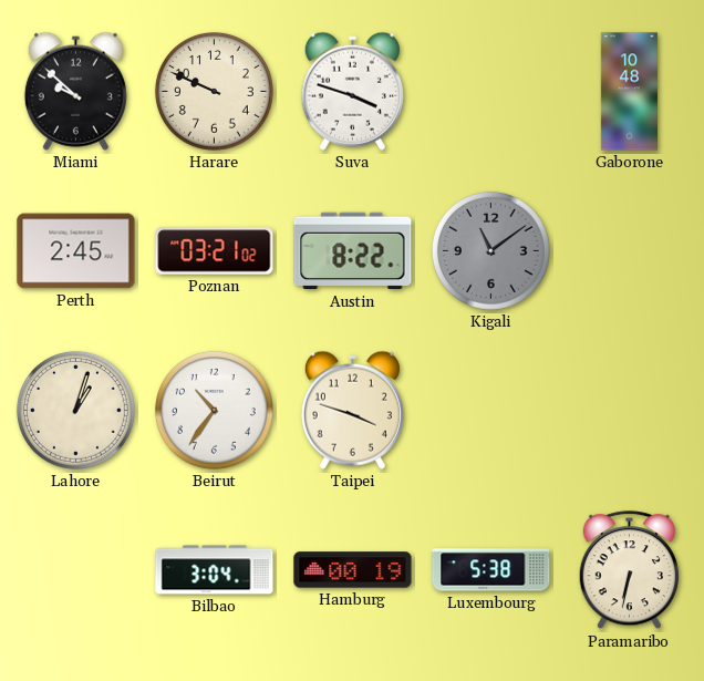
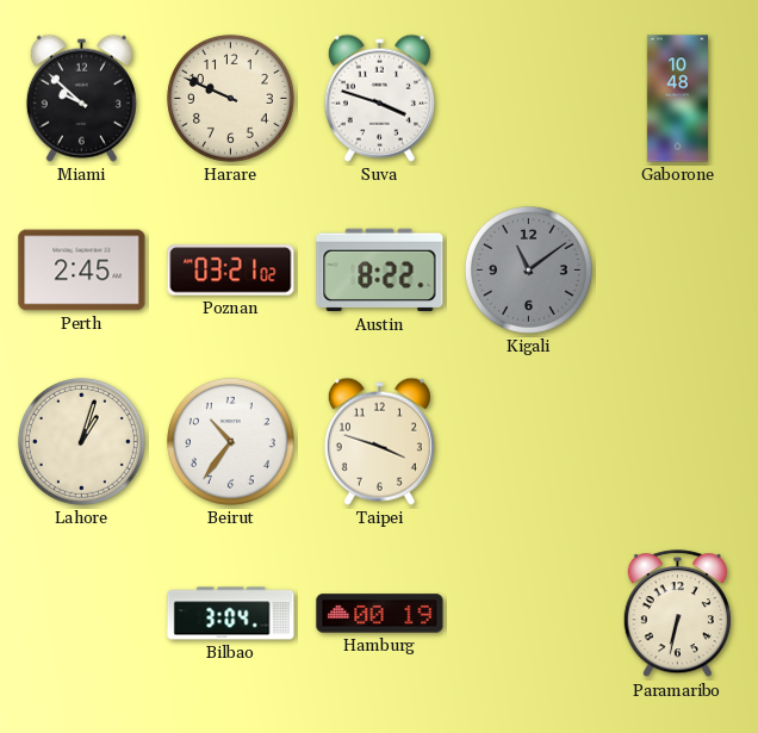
Luxembourg: 5:38 -> none (491, 570)
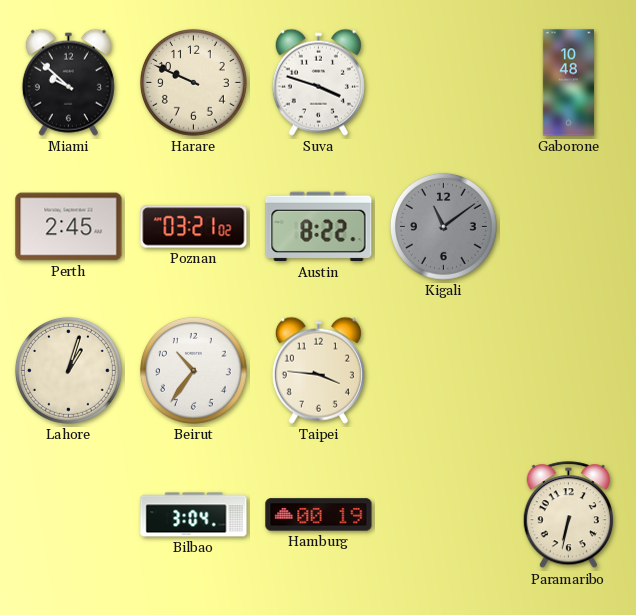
Taipei: 3:48 -> 3:46 (318, 370)
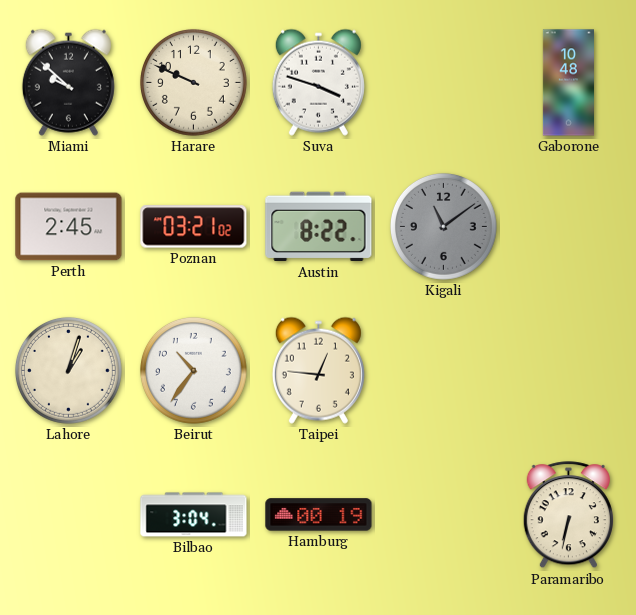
Taipei: 3:46 -> 12:46 (318, 370)
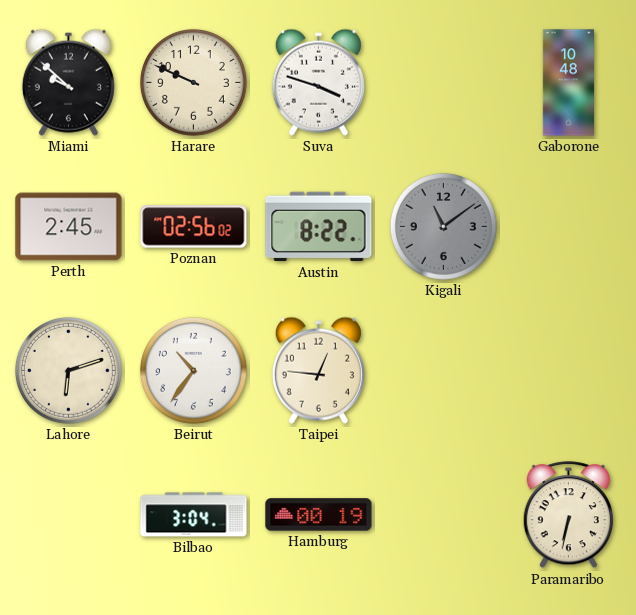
Poznan: 03:21 -> 02:56 (194, 227)
Lahore: 1:03 -> 6:12 (68, 370)
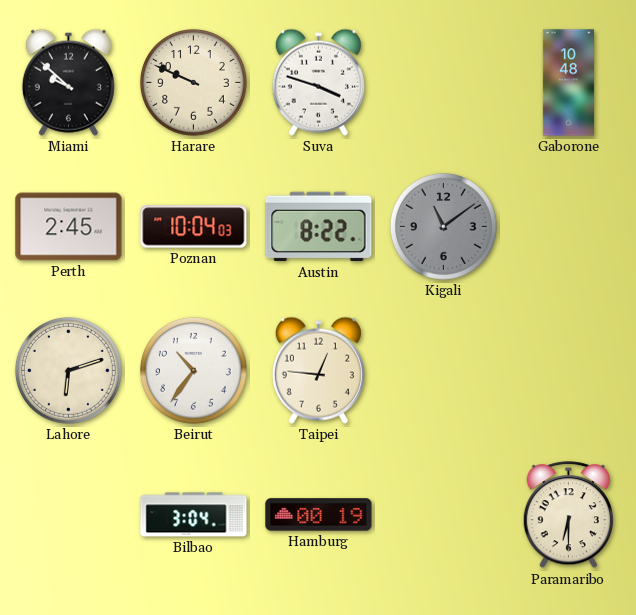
Poznan: 02:56 -> 10:04 (194, 227)
Paramaribo: 6:32 -> 6:30 (568, 515)
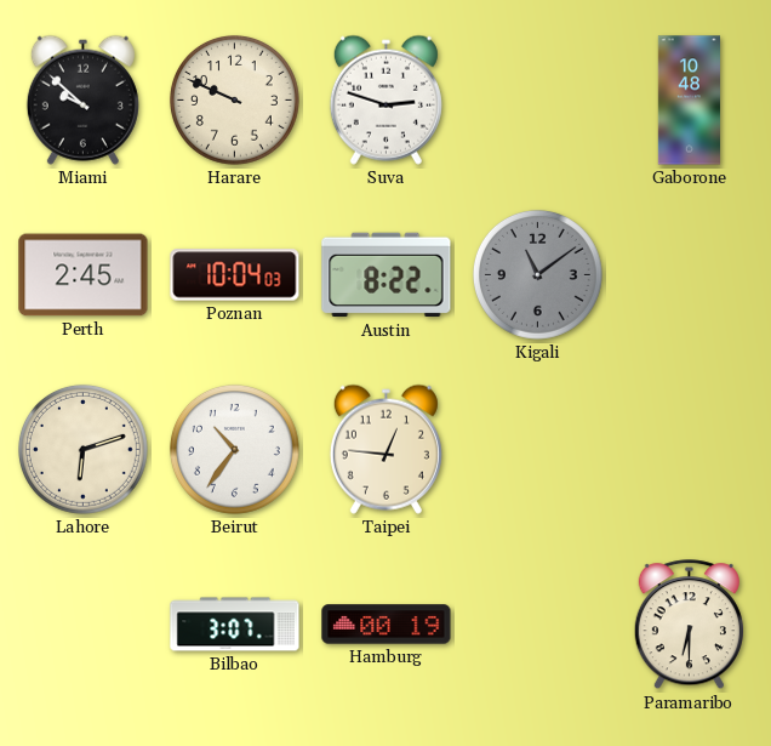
Suva: 3:48 -> 2:48 (385, 99)
Bilbao: 3:04 -> 3:07 (235, 625)
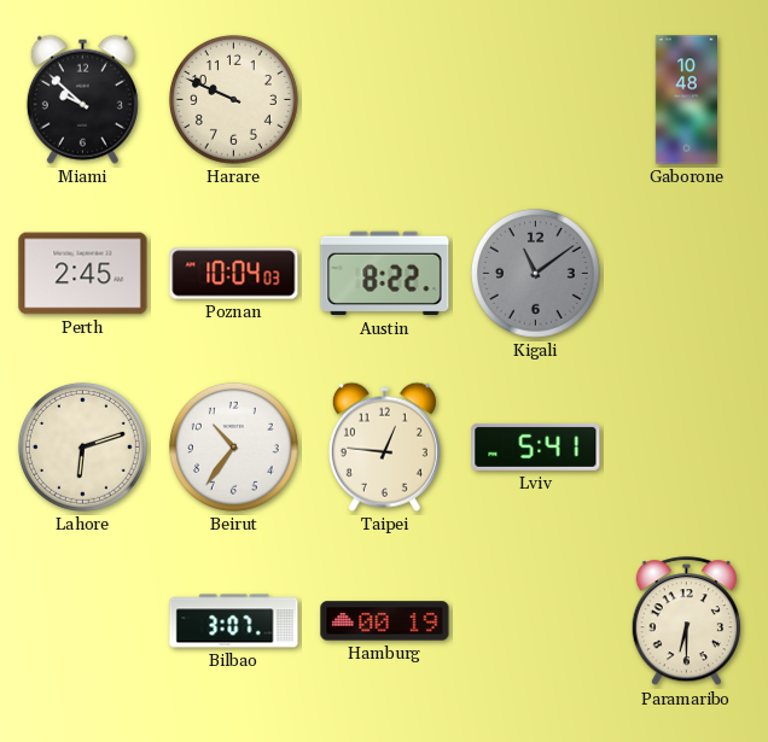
Suva: 2:48 -> none (385, 99)
Lviv: none -> 5:41 (536, 446)
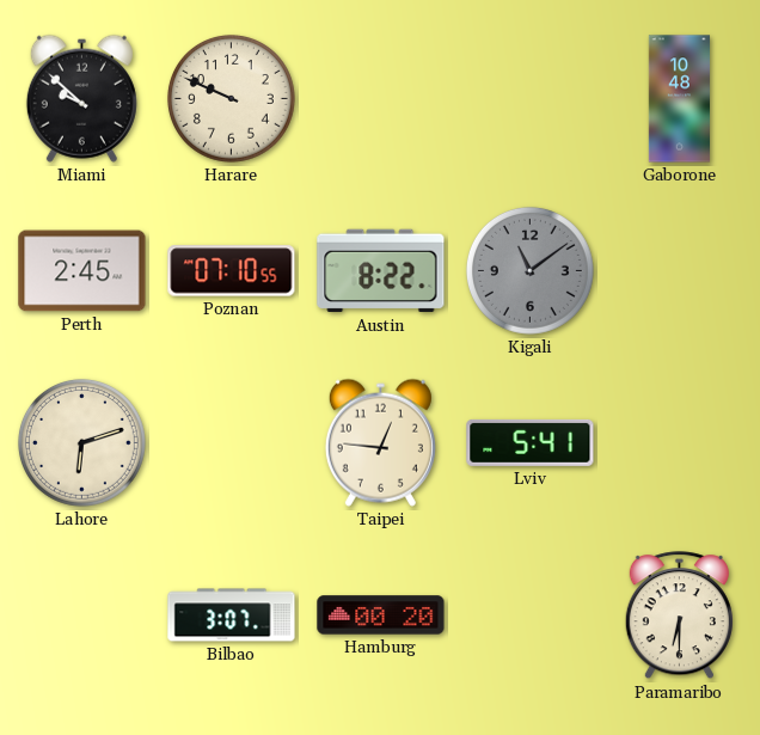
Poznan: 10:04 -> 07:10 (232, 271)
Beirut: 10:36 -> none (233, 446)
Hamburg: 00:19 -> 00:20 (381, 615)
